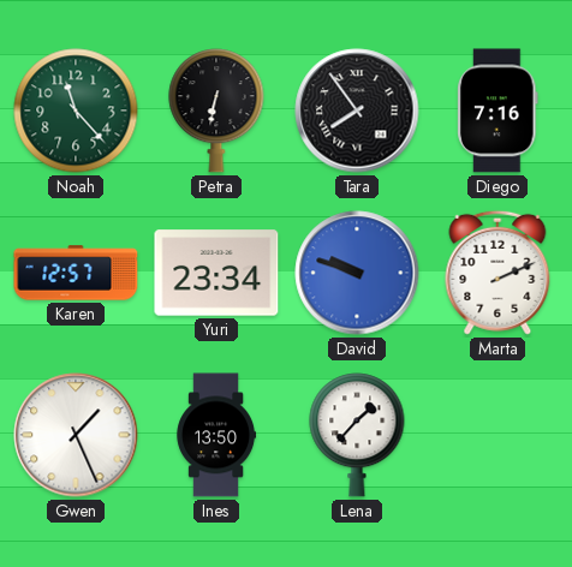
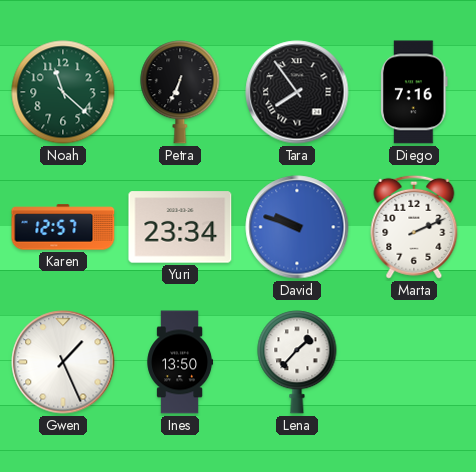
Noah: 11:23 -> 11:22 (63, 92)
Petra: 6:32 -> 6:34 (180, 92)
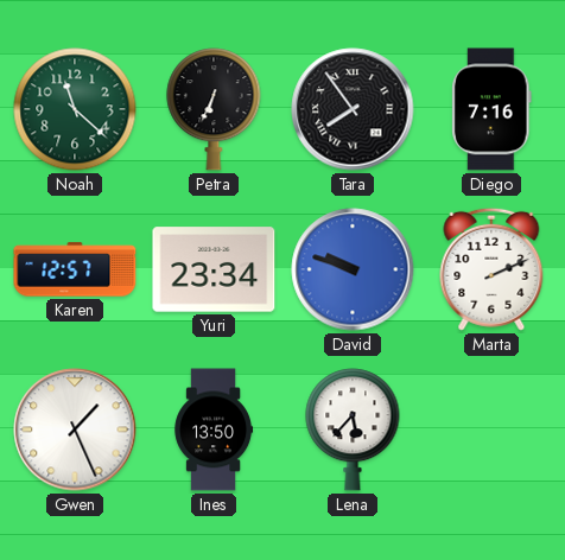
Lena: 1:37 -> 5:37 (353, 429)
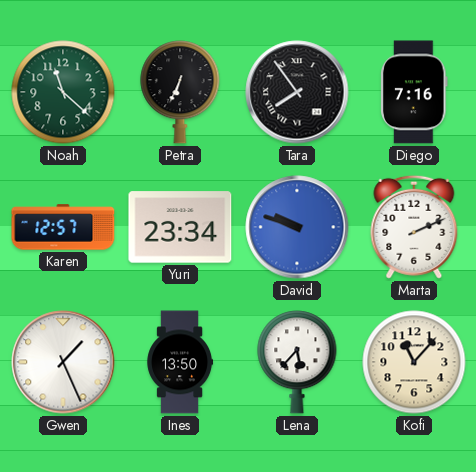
Kofi: none -> 11:07 (414, 362)
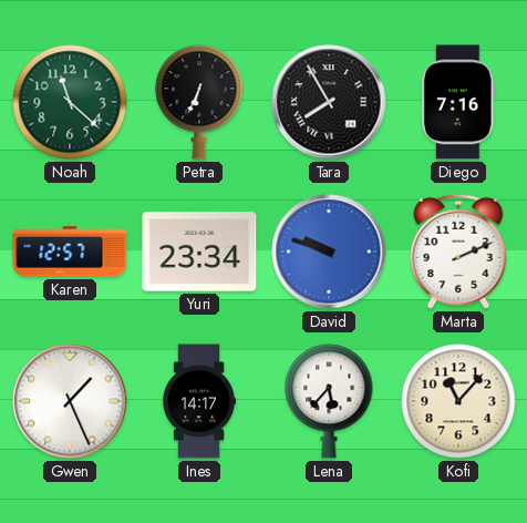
Tara: 7:54 -> 7:55 (329, 102)
Ines: 13:50 -> 14:17 (199, 401)
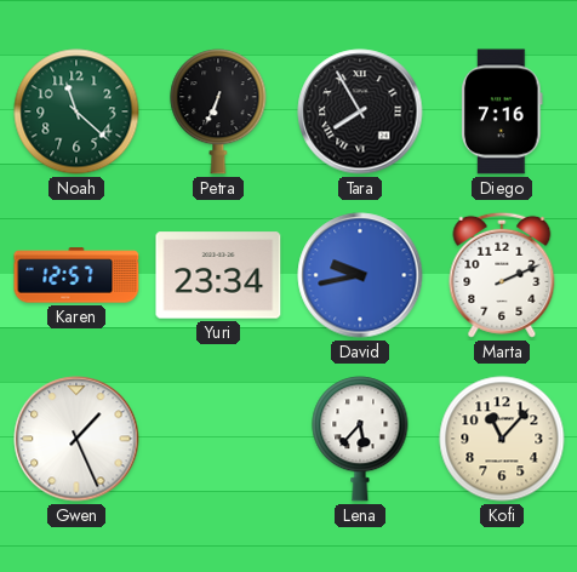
David: 9:48 -> 9:43 (360, 275)
Ines: 14:17 -> none (199, 401)
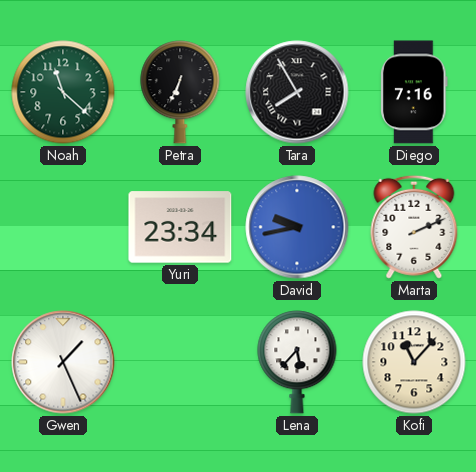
Karen: 12:57 -> none (76, 275)
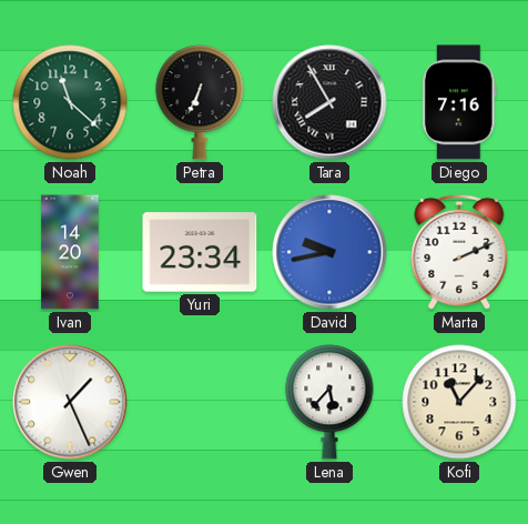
Ivan: none -> 14:20 (70, 252)
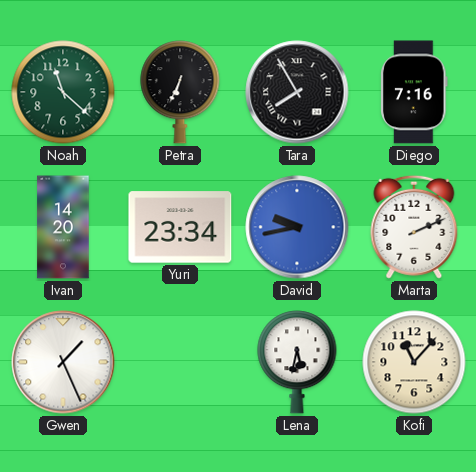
Lena: 5:37 -> 5:32 (297, 362)
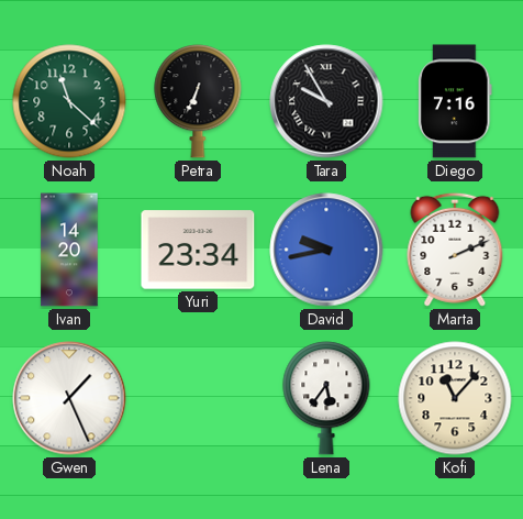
Tara: 7:55 -> 9:55 (326, 101)
Lena: 5:32 -> 5:36 (326, 398)
